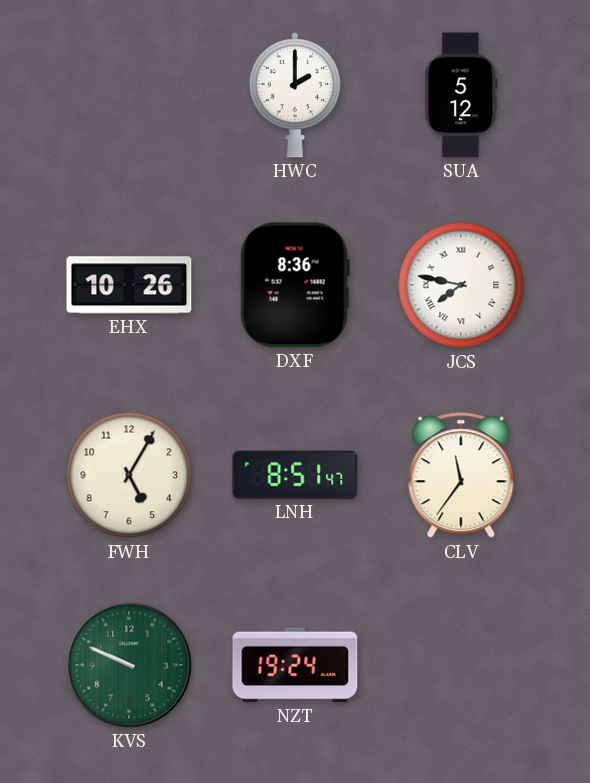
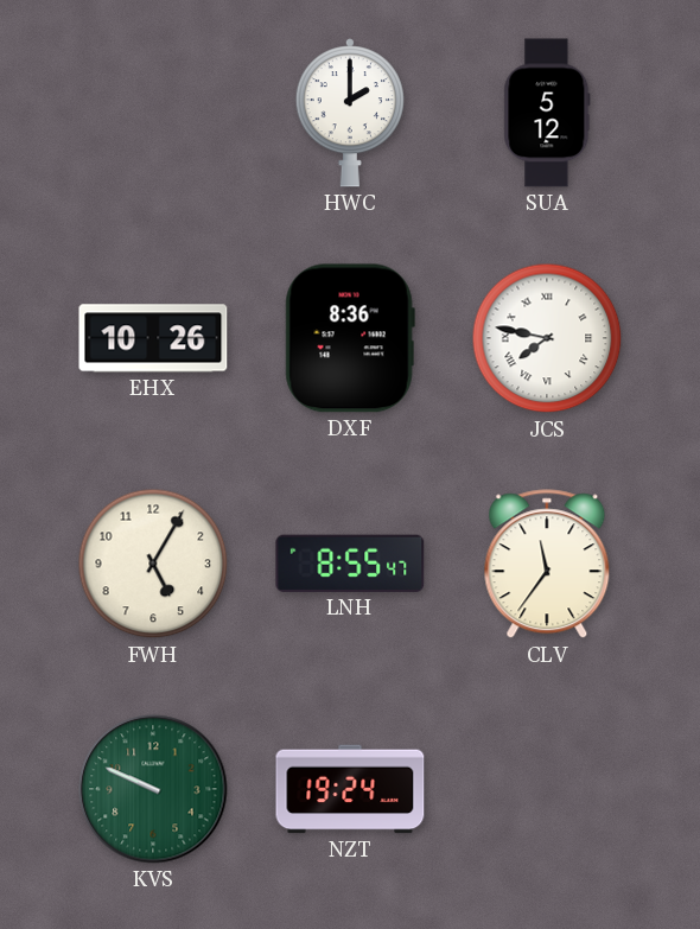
LNH: 8:51 -> 8:55 (350, 564)
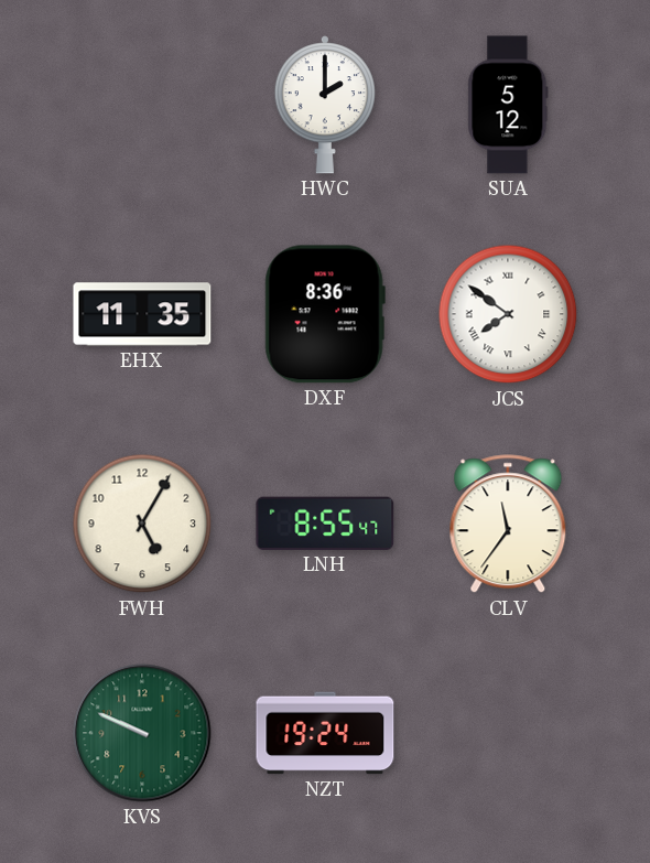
EHX: 10:26 -> 11:35 (142, 314)
JCS: 7:47 -> 7:51 (508, 314)
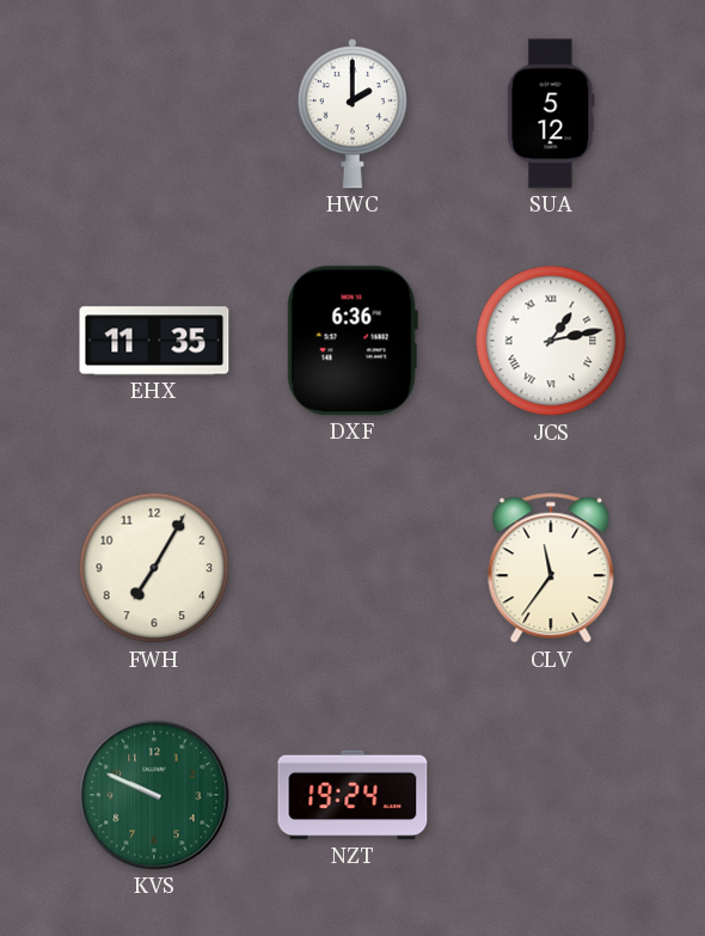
DXF: 8:36 -> 6:36 (352, 341)
JCS: 7:51 -> 1:13 (551, 341)
FWH: 5:05 -> 7:05 (154, 568)
LNH: 8:55 -> none (325, 524)
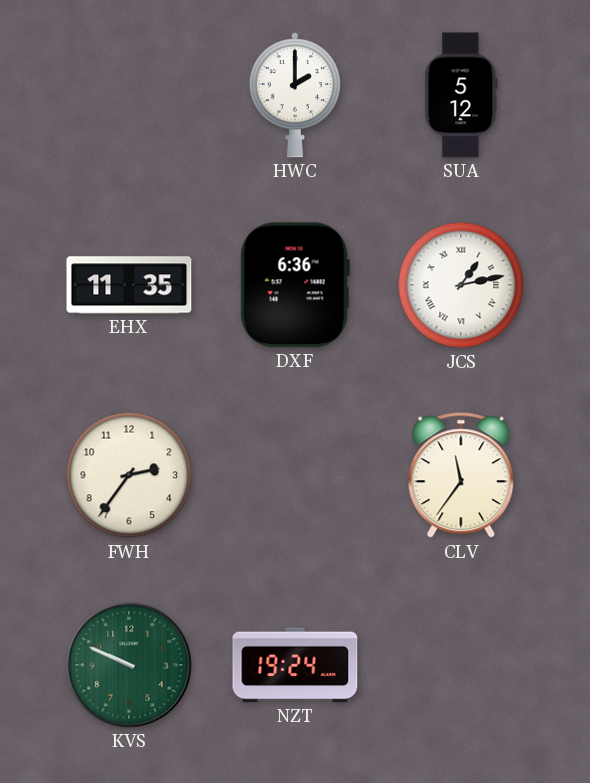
FWH: 7:05 -> 2:36 (129, 475)
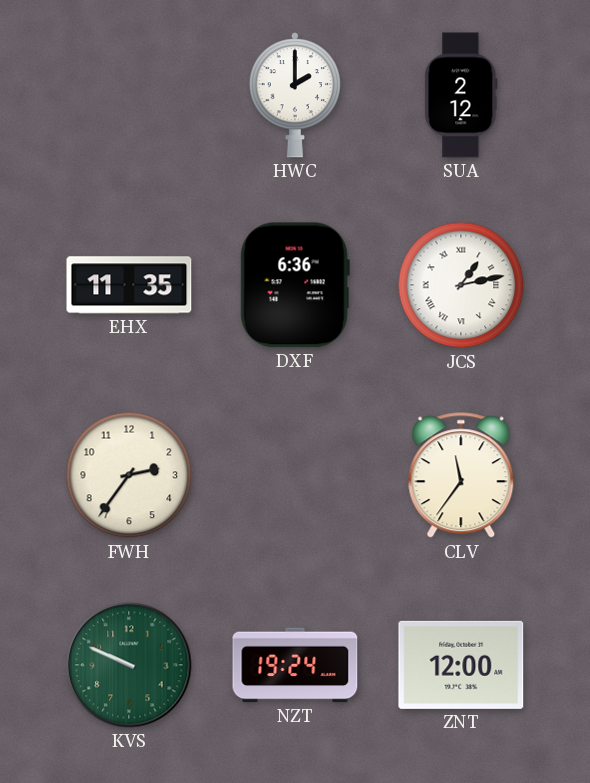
SUA: 5:12 -> 2:12 (461, 95)
ZNT: none -> 12:00 (461, 665)
